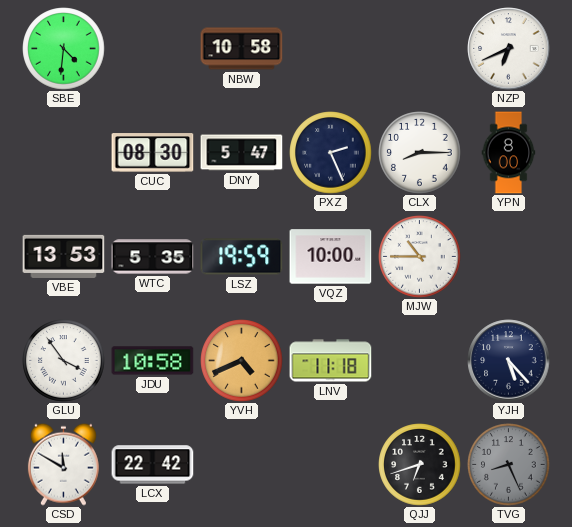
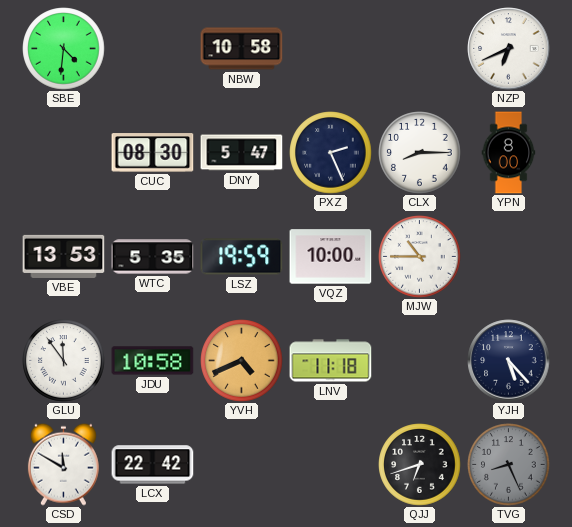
GLU: 3:54 -> 11:54 (64, 361)
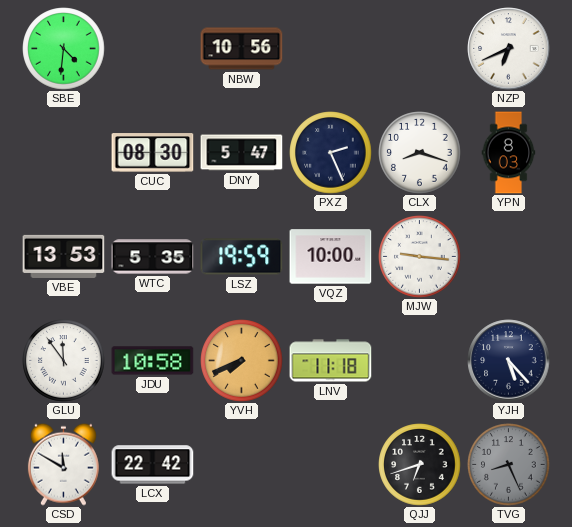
NBW: 10:58 -> 10:56 (242, 49)
CLX: 8:15 -> 8:18 (420, 153)
YPN: 8:00 -> 8:03 (509, 153)
MJW: 10:45 -> 9:16 (420, 257)
YVH: 4:41 -> 7:41 (242, 361)
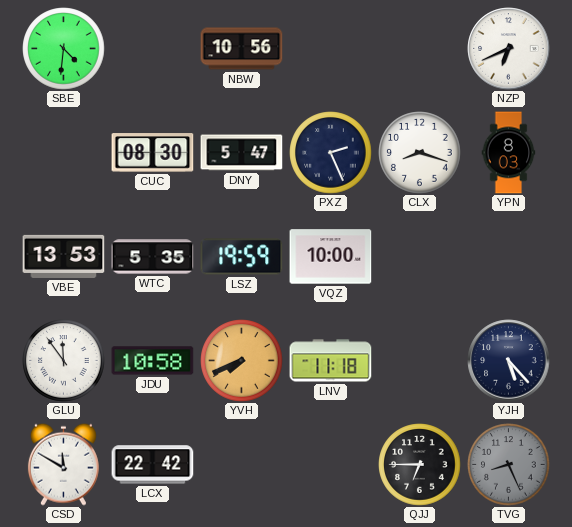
MJW: 9:16 -> none (420, 257)
QJJ: 6:42 -> 6:45 (420, 465)
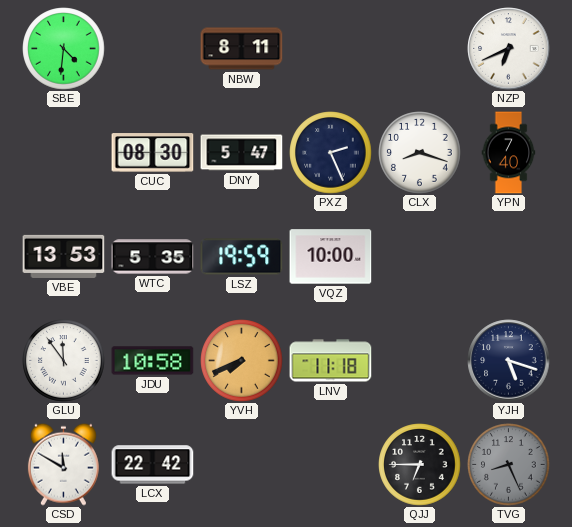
NBW: 10:56 -> 8:11 (242, 49)
YPN: 8:03 -> 7:40 (509, 153)
YJH: 5:23 -> 5:18 (509, 361)
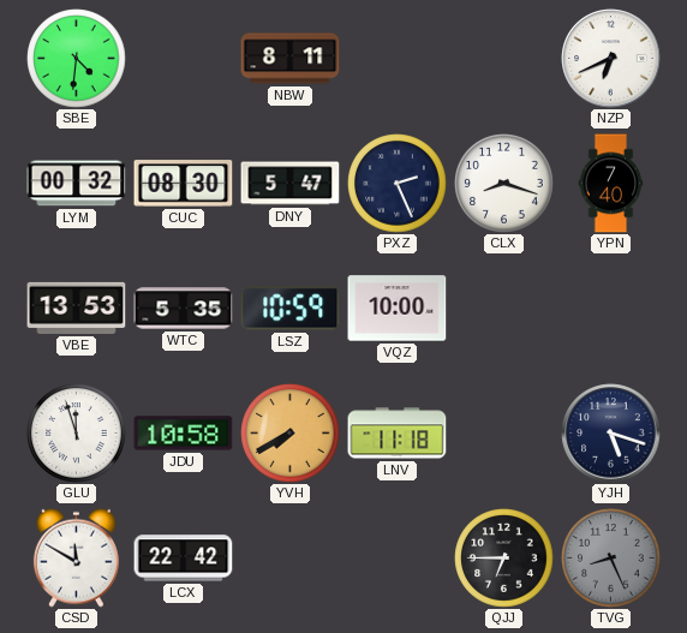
LYM: none -> 00:32 (77, 184)
LSZ: 19:59 -> 10:59 (291, 309)
GLU: 11:54 -> 11:57 (77, 434)
YVH: 7:41 -> 7:40 (291, 434)
